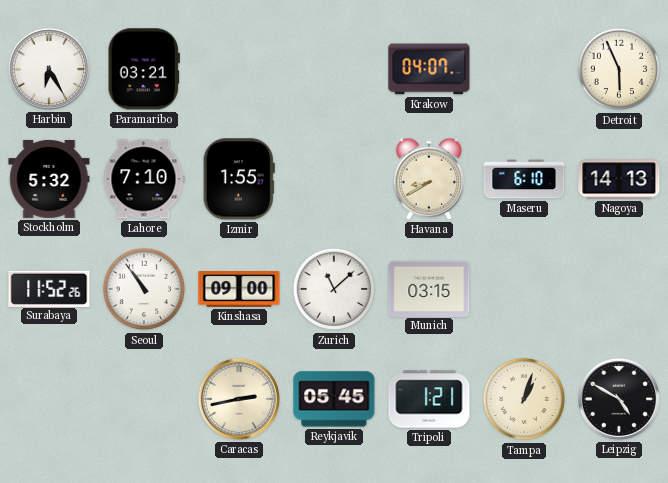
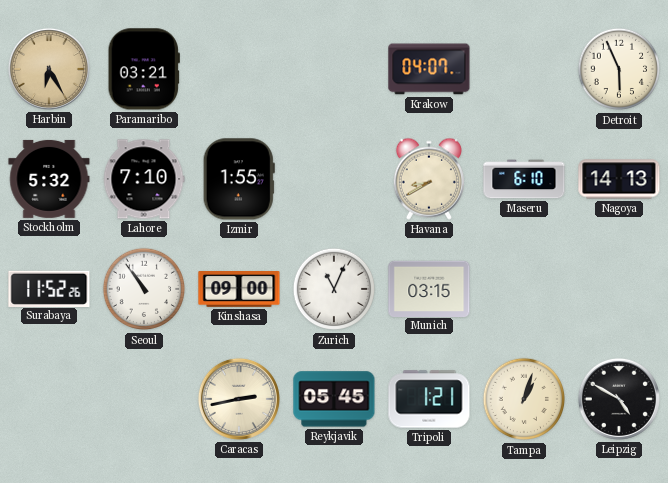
Harbin dial: white -> champagne (49, 69)
Zurich: 11:08 -> 11:04 (334, 289)
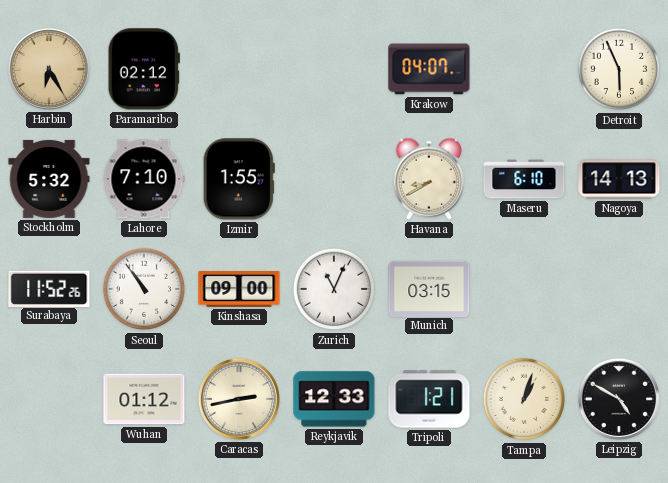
Paramaribo: 03:21 -> 02:12 (144, 69)
Wuhan: none -> 01:12 (144, 399)
Reykjavik: 05:45 -> 12:33 (334, 399)
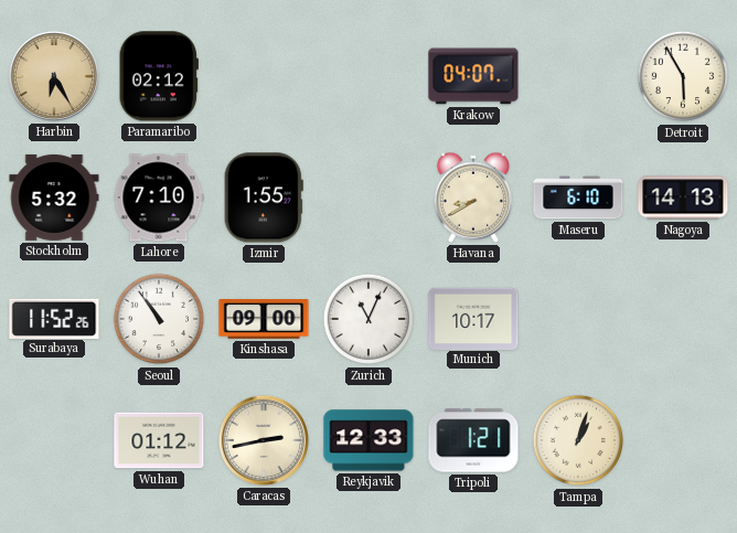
Detroit: 5:56 -> 5:55 (683, 76)
Munich: 03:15 -> 10:17 (473, 318)
Leipzig: 4:50 -> none (619, 399)
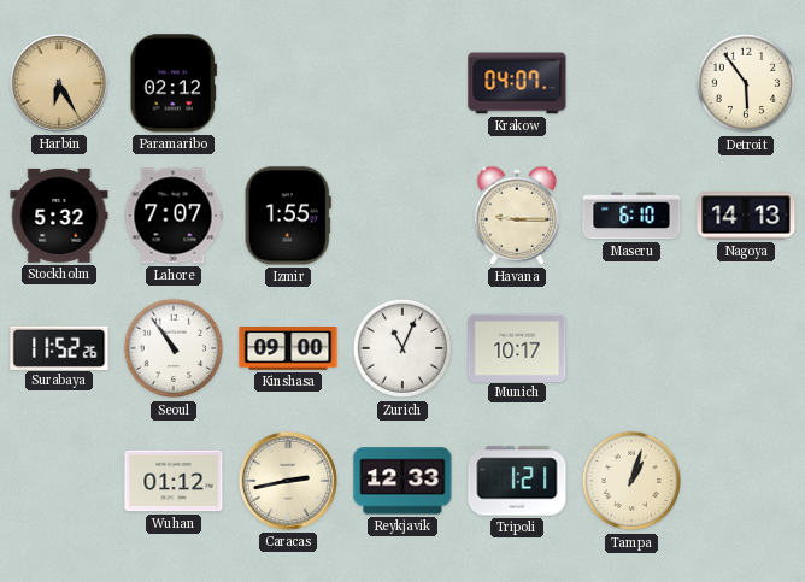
Detroit: 5:55 -> 5:54 (746, 83)
Lahore: 7:10 -> 7:07 (174, 216)
Havana: 8:40 -> 9:15 (516, 216)
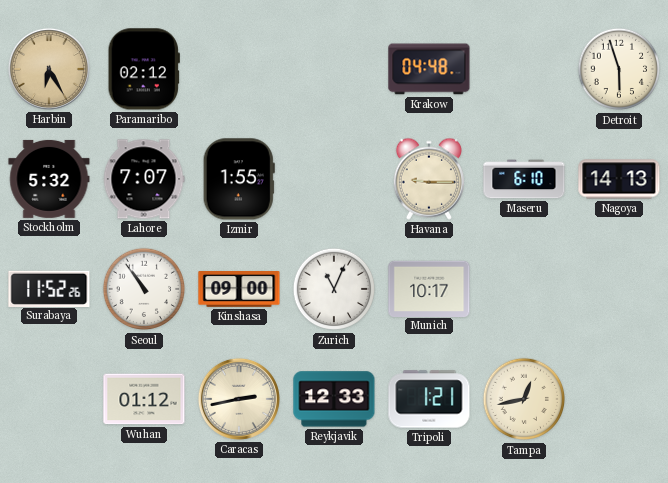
Krakow: 04:07 -> 04:48 (429, 69)
Detroit: 5:54 -> 5:57 (619, 69)
Tampa: 1:03 -> 12:43 (524, 399)
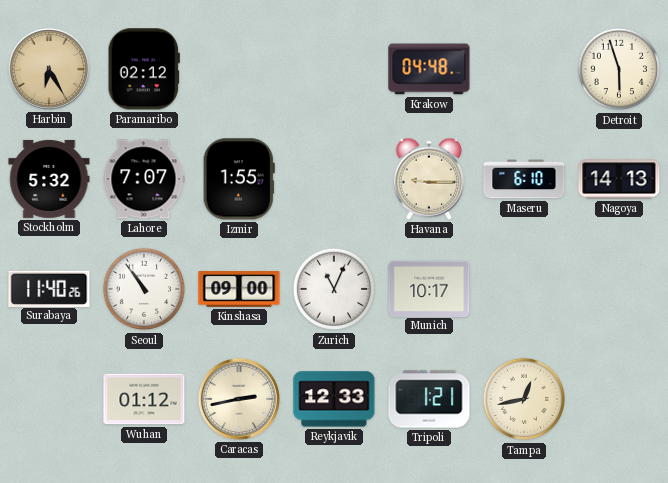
Surabaya: 11:52 -> 11:40 (49, 288)
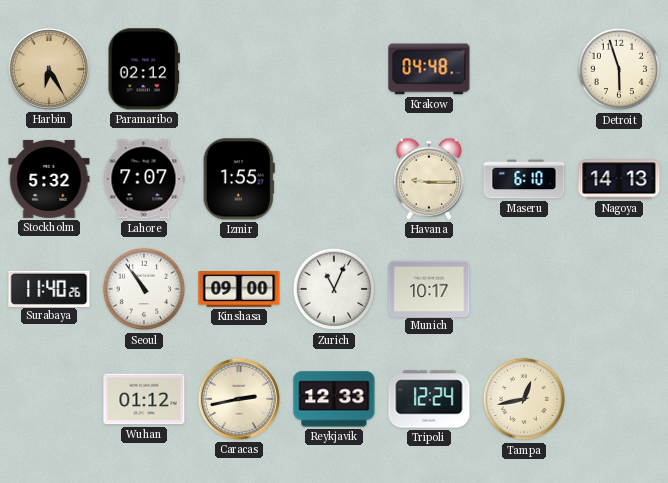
Tripoli: 1:21 -> 12:24 (429, 399)
